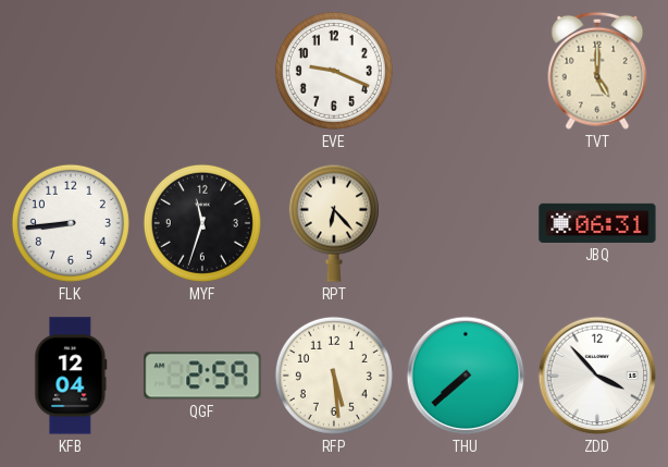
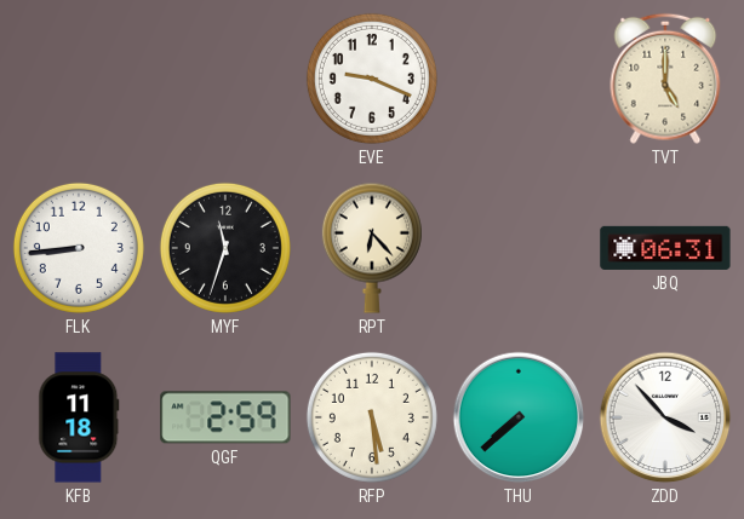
KFB: 12:04 -> 11:18 (79, 417)
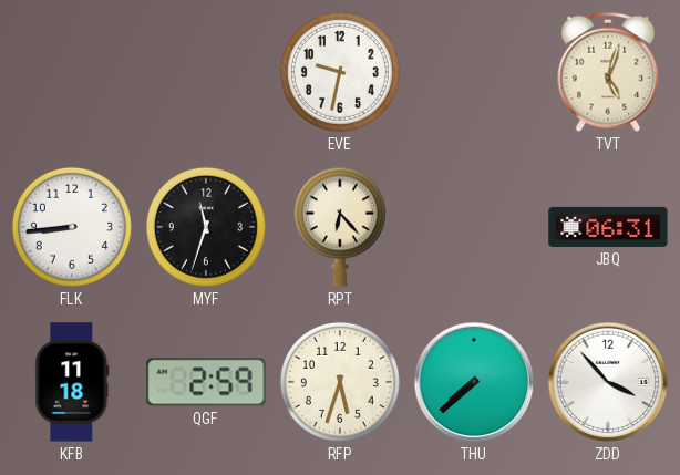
EVE: 9:19 -> 9:32 (340, 72)
TVT: 5:00 -> 5:03 (608, 72)
RFP: 5:29 -> 5:33 (340, 382)
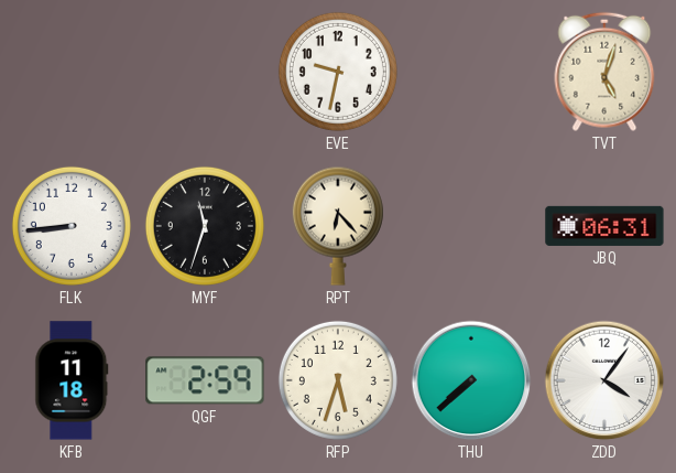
ZDD: 3:53 -> 4:06 (604, 380)
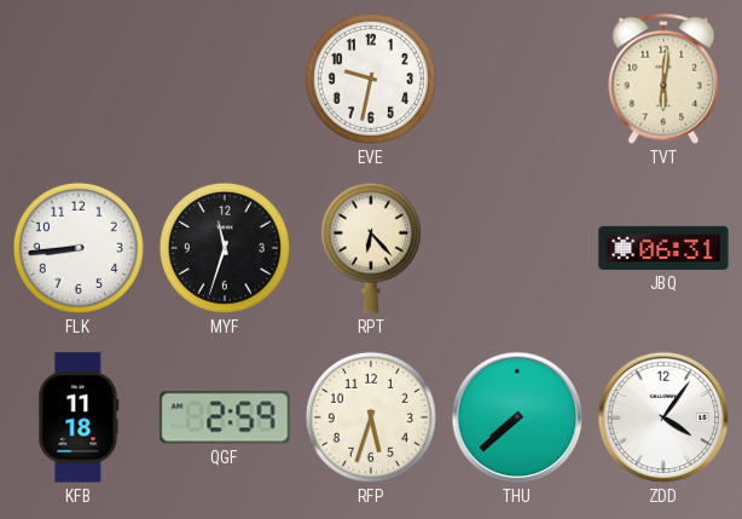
TVT: 5:03 -> 6:01 (663, 79)
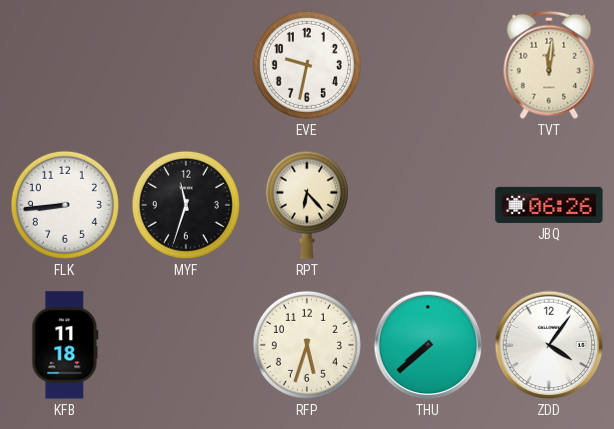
TVT: 6:01 -> 12:01 (549, 65)
JBQ: 06:31 -> 06:26 (549, 205)
QGF: 2:59 -> none (225, 417)
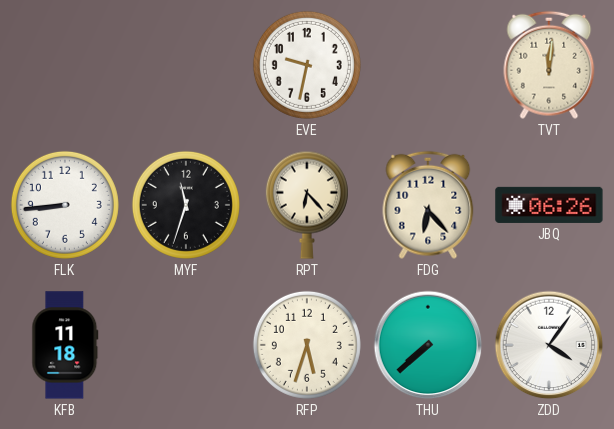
FDG: none -> 6:23 (428, 205)
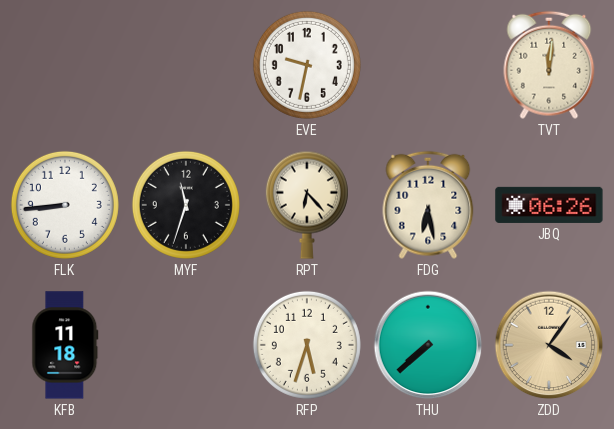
FDG: 6:23 -> 6:28 (428, 205)
ZDD dial: white -> champagne (549, 345)
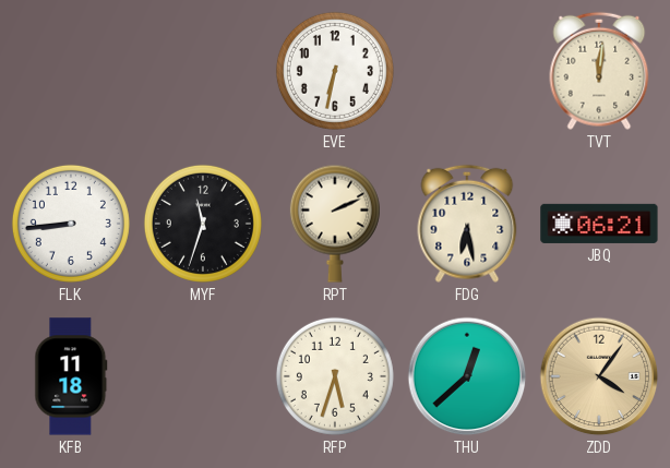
EVE: 9:32 -> 6:32 (335, 71)
RPT: 6:23 -> 2:11 (335, 224)
JBQ: 06:26 -> 06:21 (599, 224)
THU: 7:38 -> 12:38 (467, 376)
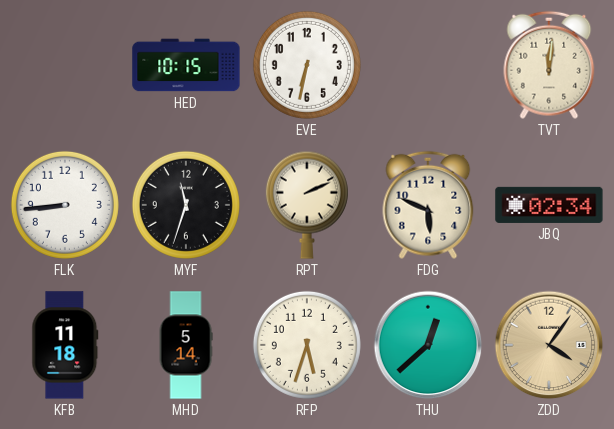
HED: none -> 10:15 (186, 65)
FDG: 6:28 -> 5:49 (428, 205)
JBQ: 06:21 -> 02:34 (549, 205)
MHD: none -> 5:14 (186, 345)
